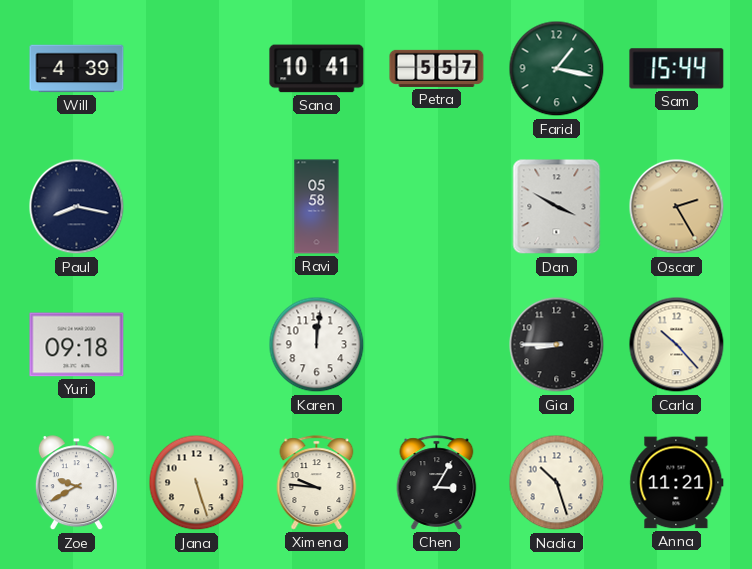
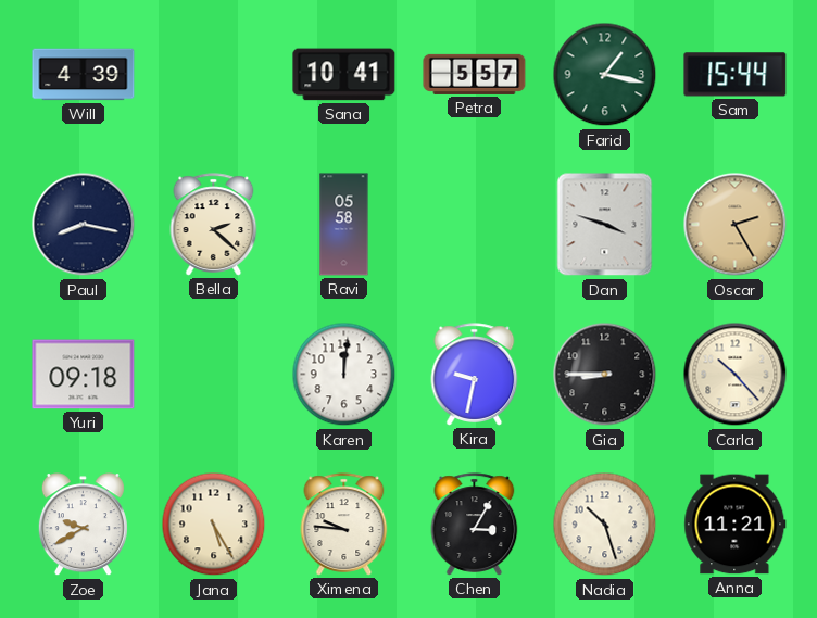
Bella: none -> 2:22 (214, 225)
Dan: 3:50 -> 3:48 (605, 225)
Kira: none -> 9:32 (475, 375)
Jana: 5:27 -> 5:25 (214, 525)
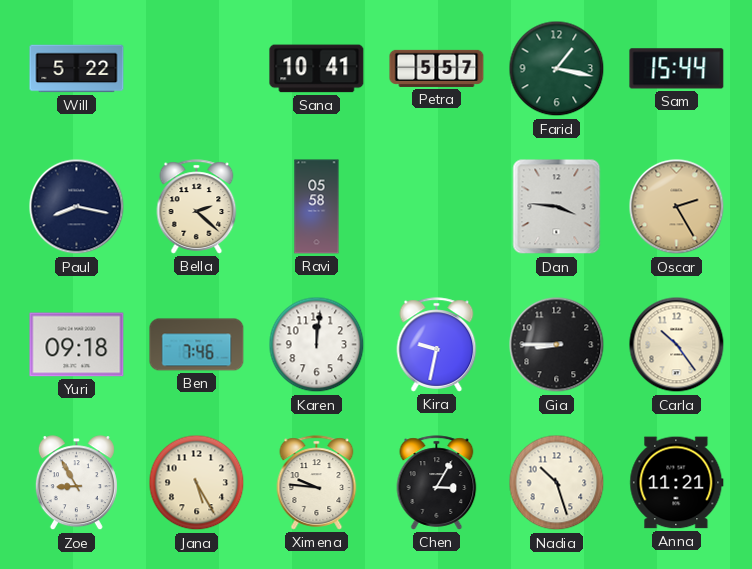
Will: 4:39 -> 5:22 (77, 69)
Dan: 3:48 -> 3:46 (557, 207)
Ben: none -> 7:46 (197, 345)
Carla: 10:23 -> 10:24 (677, 345)
Zoe: 9:40 -> 8:55 (76, 483)
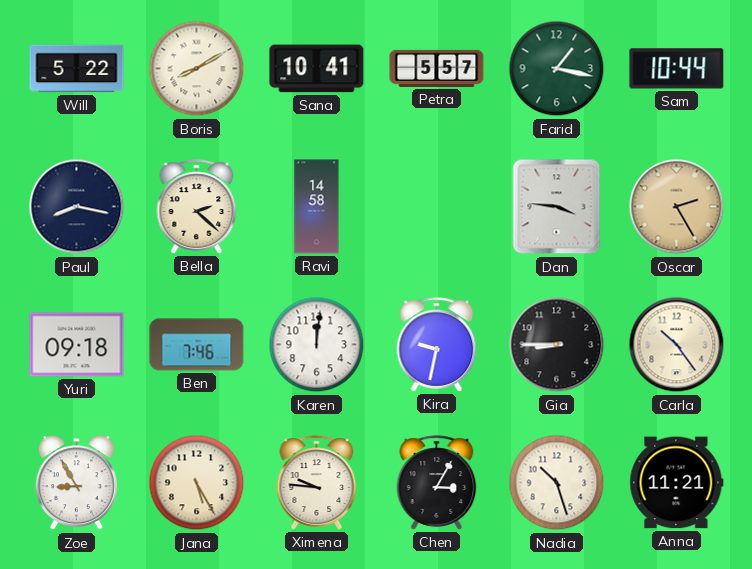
Boris: none -> 8:10 (197, 69)
Sam: 15:44 -> 10:44 (677, 69)
Ravi: 05:58 -> 14:58 (317, 207)
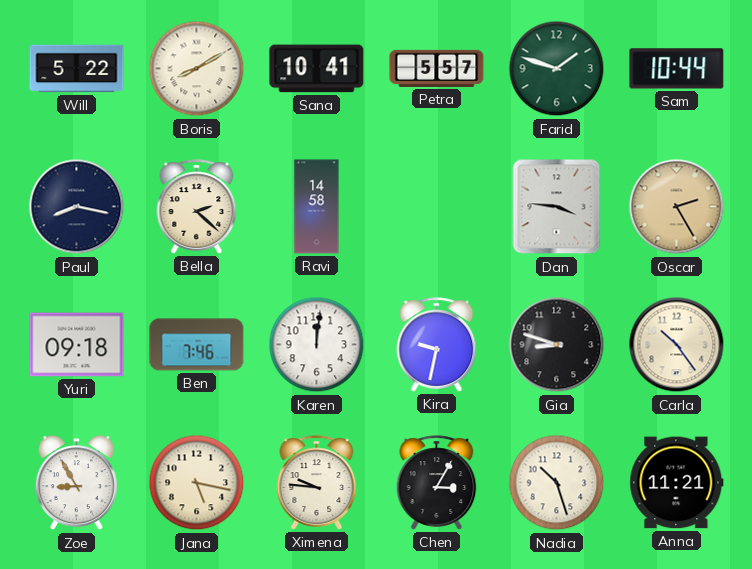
Farid: 1:17 -> 1:48 (557, 69)
Gia: 8:45 -> 8:48 (557, 345)
Jana: 5:25 -> 5:17 (197, 483)
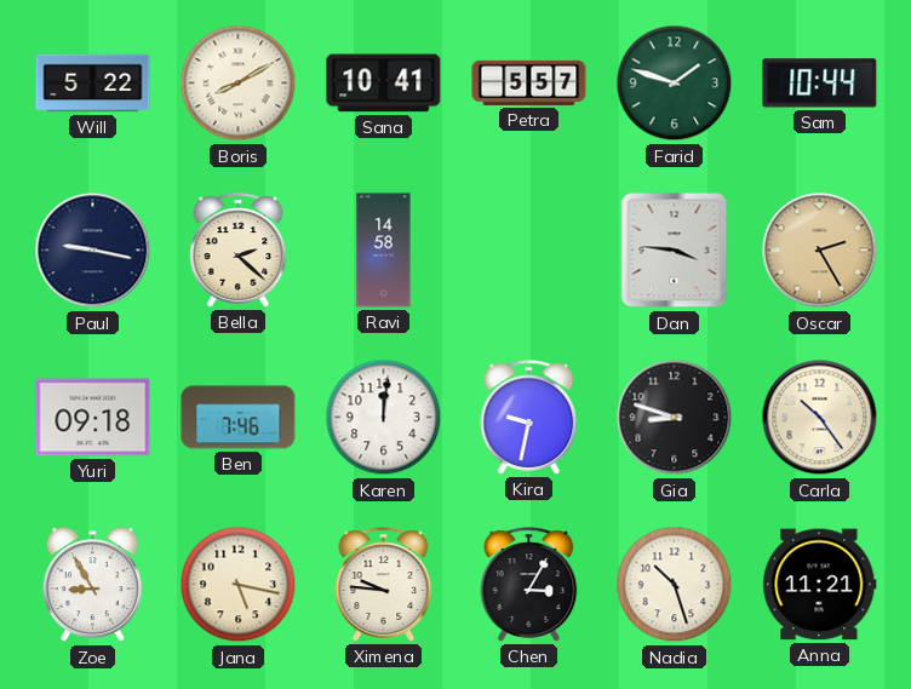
Paul: 8:17 -> 9:17 (93, 251)
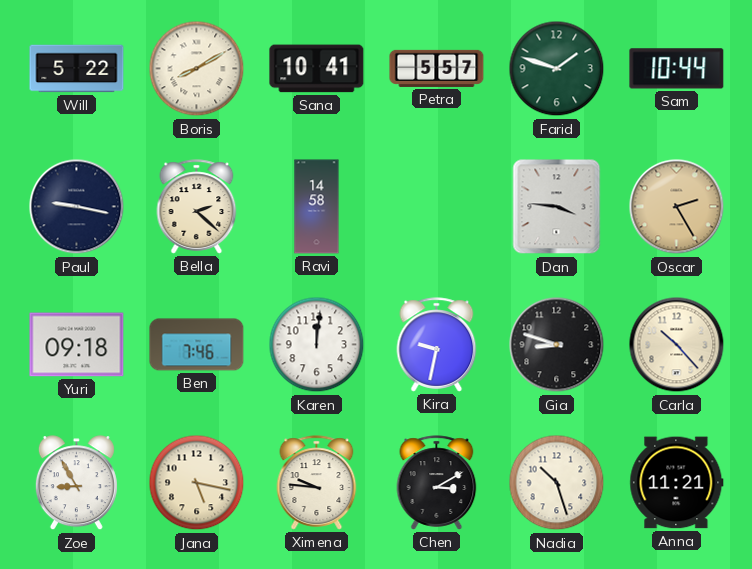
Carla: 10:24 -> 10:23 (677, 345)
Chen: 3:05 -> 3:10 (437, 483)
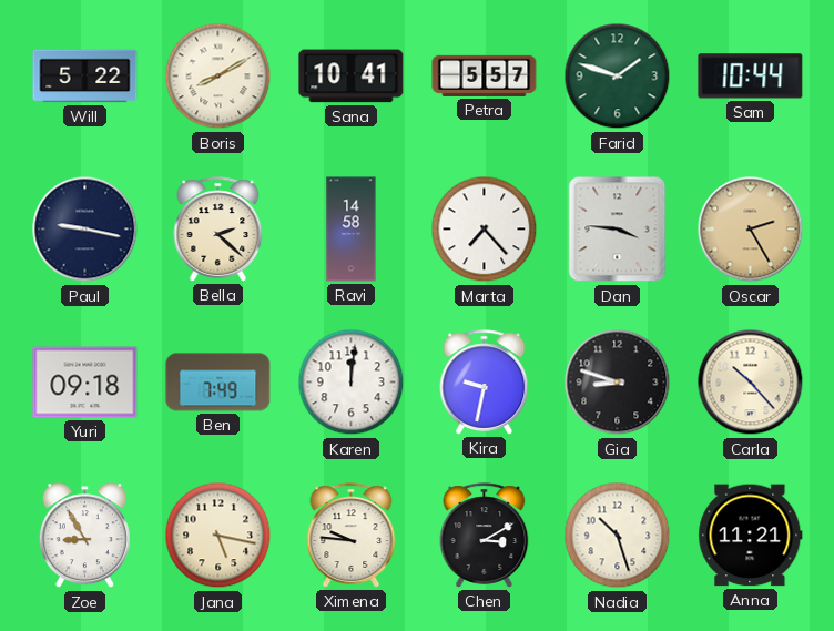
Marta: none -> 7:23 (485, 230)
Ben: 7:46 -> 7:49 (218, 383)
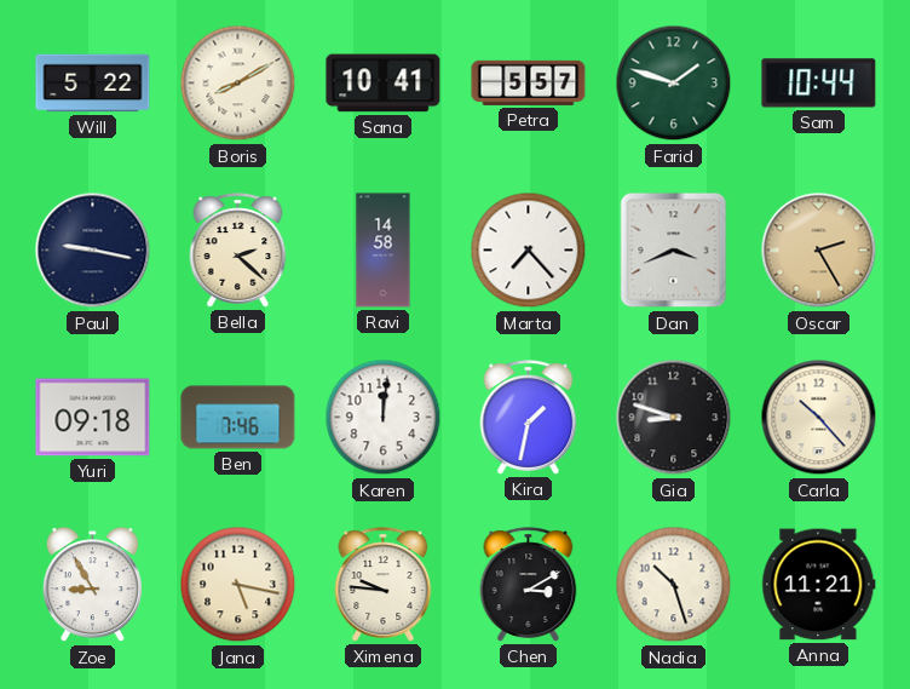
Dan: 3:46 -> 3:41 (674, 251)
Ben: 7:49 -> 7:46 (238, 418)
Kira: 9:32 -> 1:32 (529, 418)
